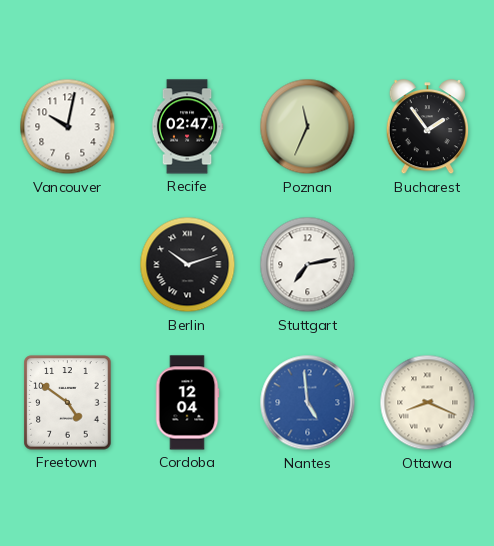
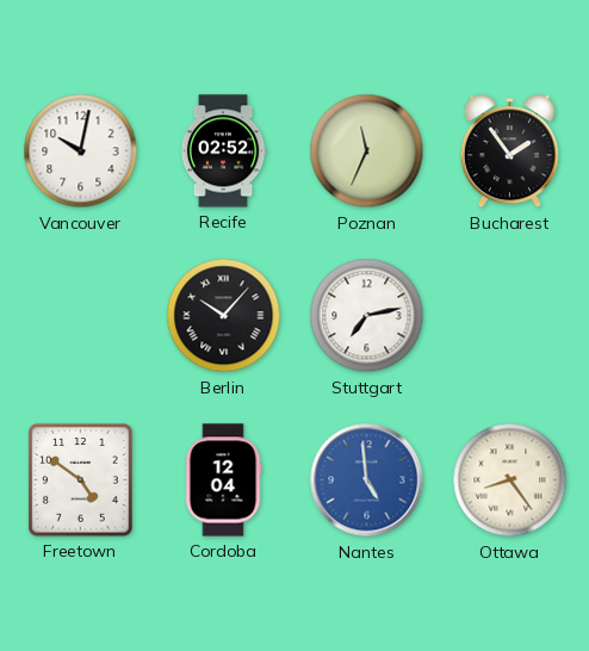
Recife: 02:47 -> 02:52 (223, 151)
Berlin: 10:12 -> 10:07 (224, 316)
Ottawa: 8:19 -> 8:24 (510, 480)
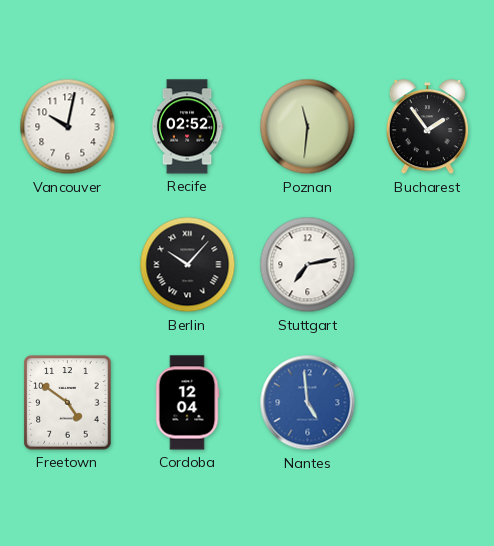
Poznan: 11:34 -> 11:31 (308, 127)
Ottawa: 8:24 -> none (510, 480)
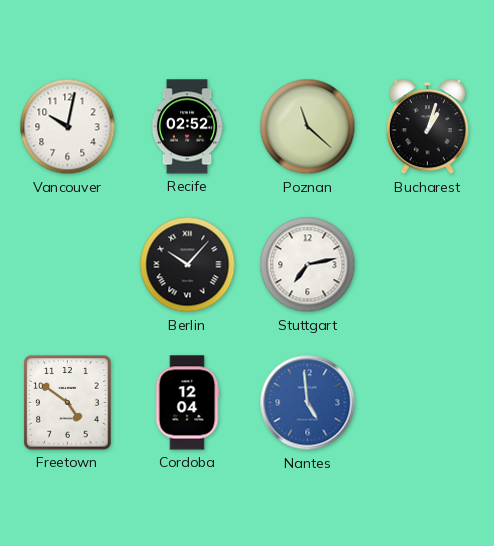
Poznan: 11:31 -> 11:22 (308, 127)
Bucharest: 1:54 -> 1:03 (427, 128)
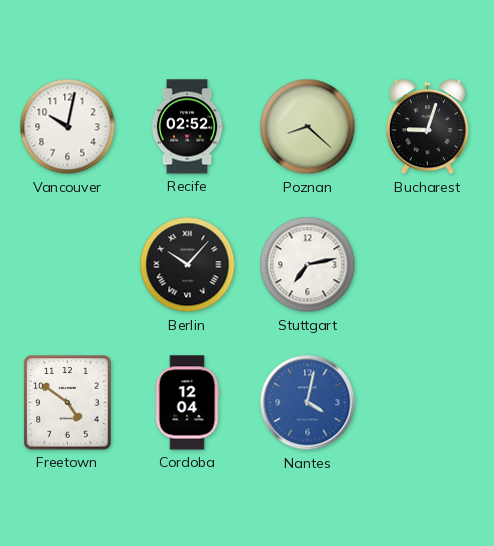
Poznan: 11:22 -> 8:22 (308, 127)
Bucharest: 1:03 -> 9:03 (427, 128)
Nantes: 4:59 -> 4:02 (308, 403)
